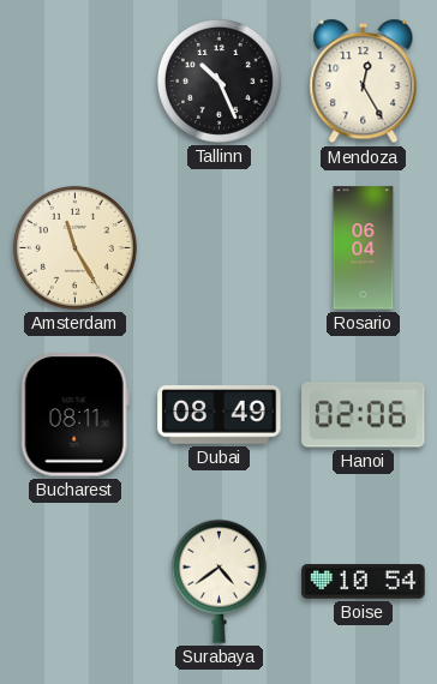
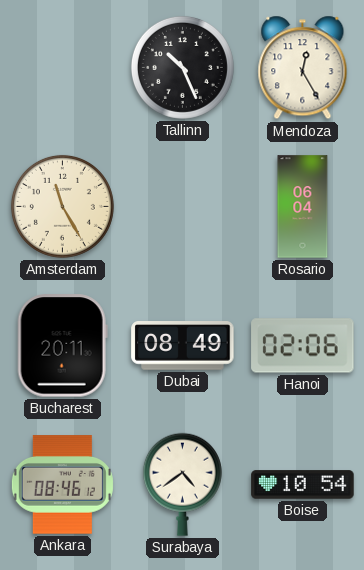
Bucharest: 08:11 -> 20:11 (62, 346)
Ankara: none -> 08:46 (62, 485)
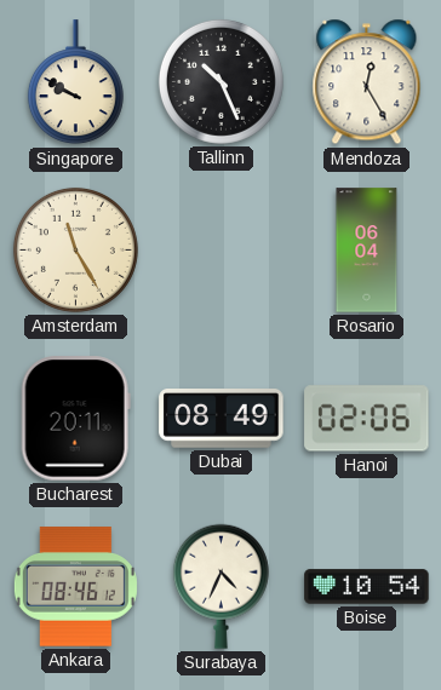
Singapore: none -> 9:50 (75, 82)
Surabaya: 4:39 -> 4:34 (220, 586)
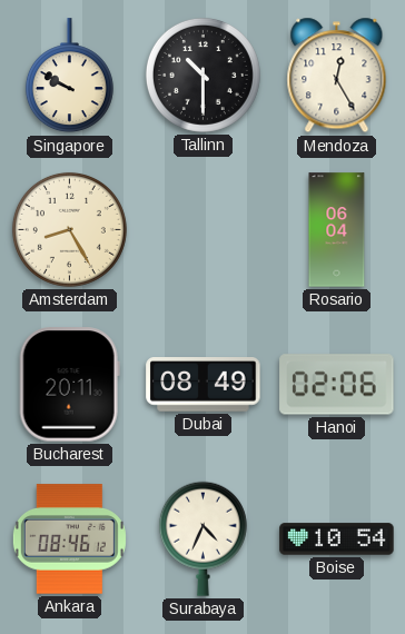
Tallinn: 10:26 -> 10:30 (202, 75)
Amsterdam: 11:25 -> 8:25 (69, 229)
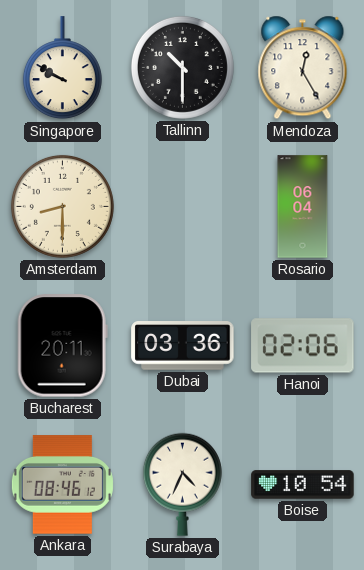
Amsterdam: 8:25 -> 8:30 (62, 206)
Dubai: 08:49 -> 03:36 (183, 346)
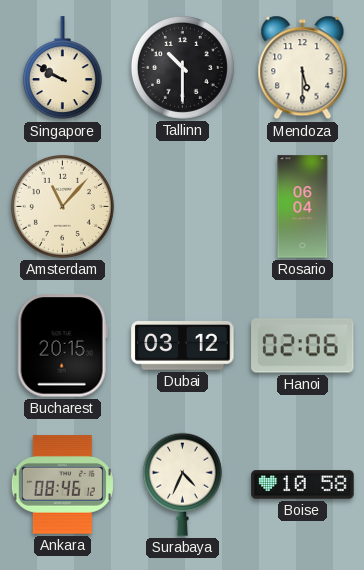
Mendoza: 12:25 -> 5:30 (303, 68)
Amsterdam: 8:30 -> 11:07 (62, 206)
Bucharest: 20:11 -> 20:15 (62, 346)
Dubai: 03:36 -> 03:12 (183, 346)
Boise: 10:54 -> 10:58 (303, 485)
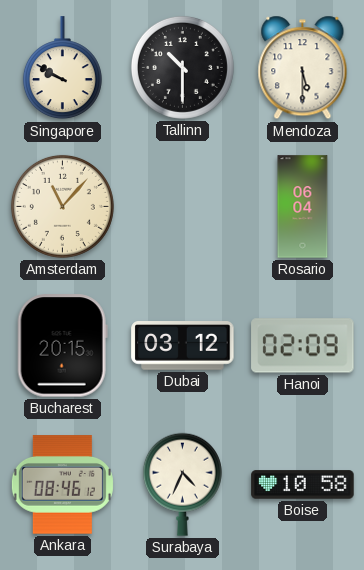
Hanoi: 02:06 -> 02:09 (303, 346)
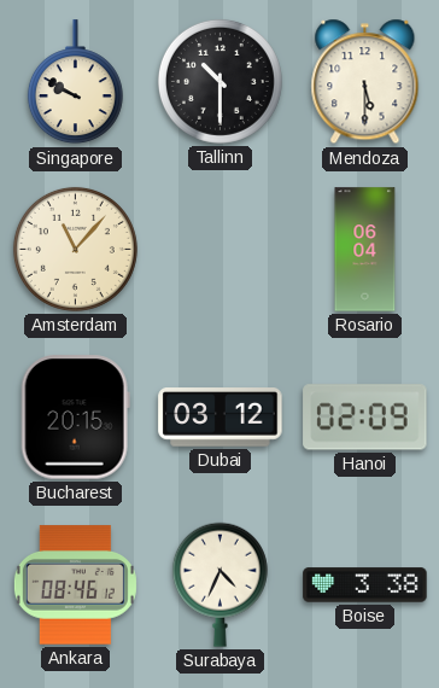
Boise: 10:58 -> 3:38 (365, 585)
